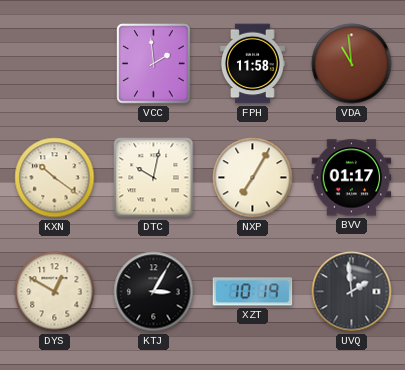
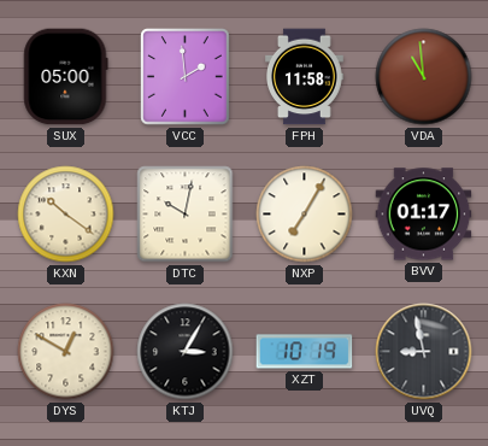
SUX: none -> 05:00 (66, 77)
UVQ: 1:59 -> 8:58 (424, 352)
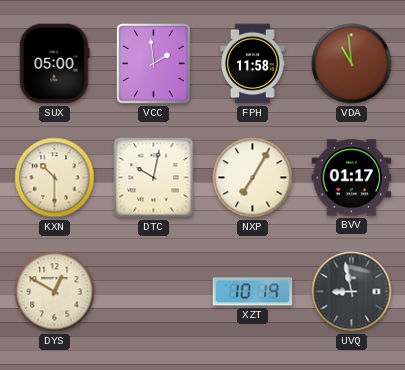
KXN: 10:21 -> 10:30 (55, 178)
KTJ: 3:05 -> none (186, 352)
